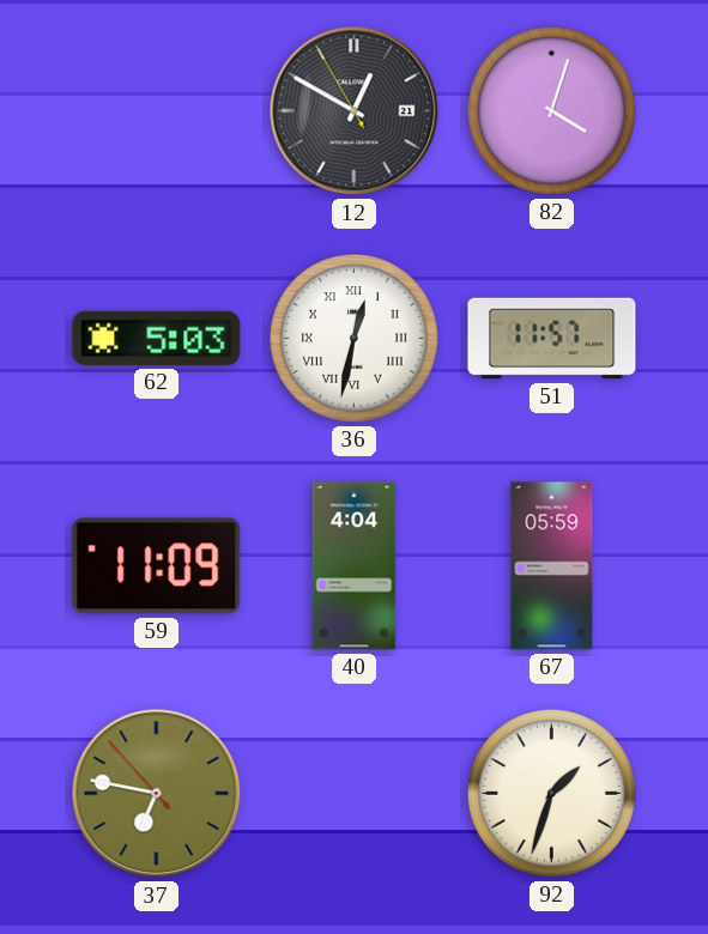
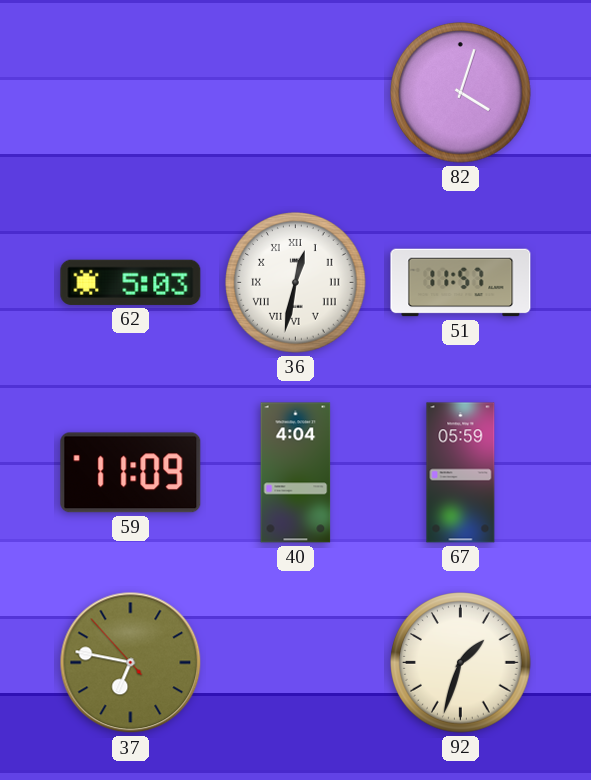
12: 12:49 -> none (355, 111)
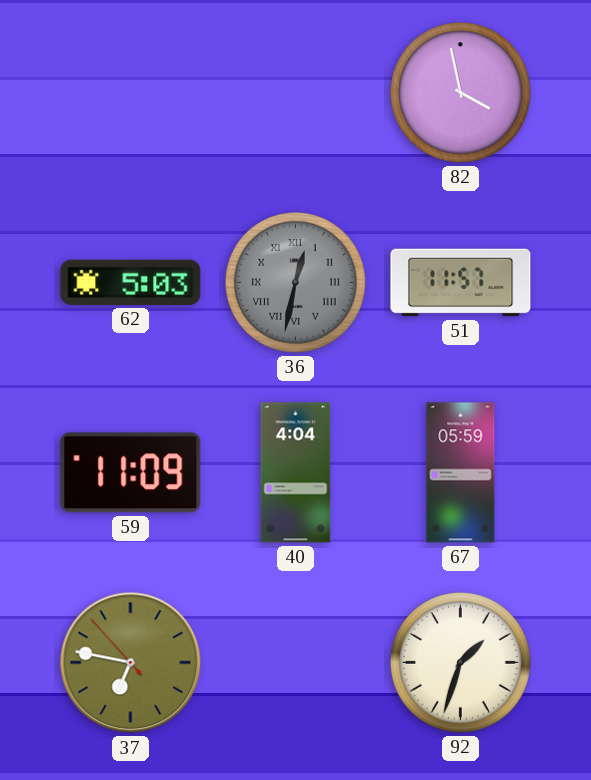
82: 4:03 -> 3:58 (461, 93)
36 dial: white -> grey (296, 283)
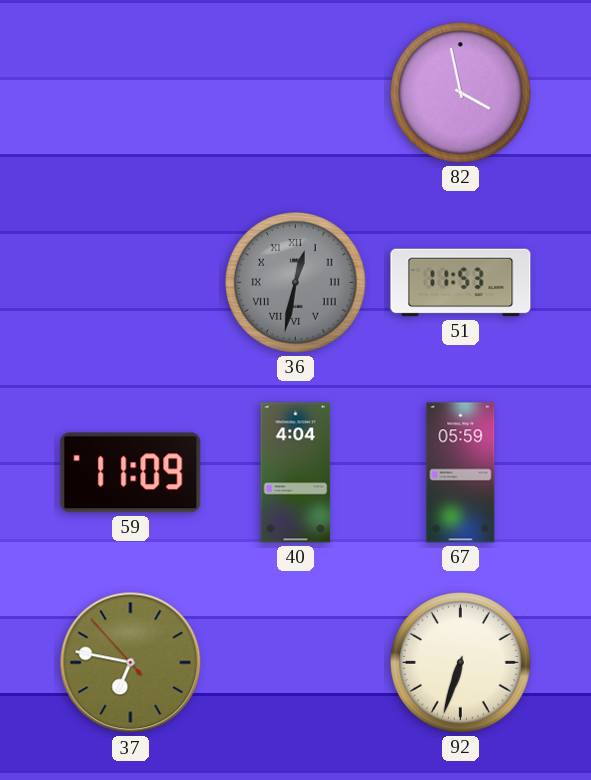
62: 5:03 -> none (131, 282)
51: 11:57 -> 11:53 (461, 283)
92: 1:33 -> 6:33 (461, 663)
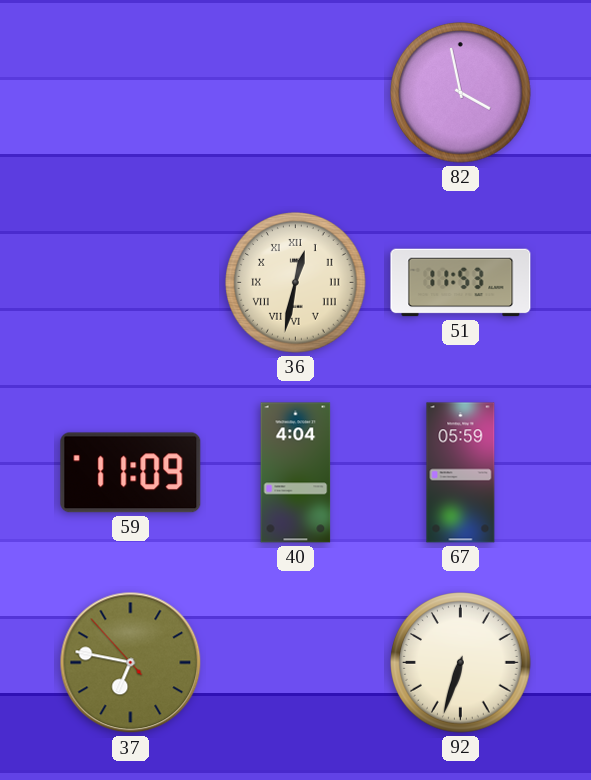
36 dial: grey -> cream (296, 283)
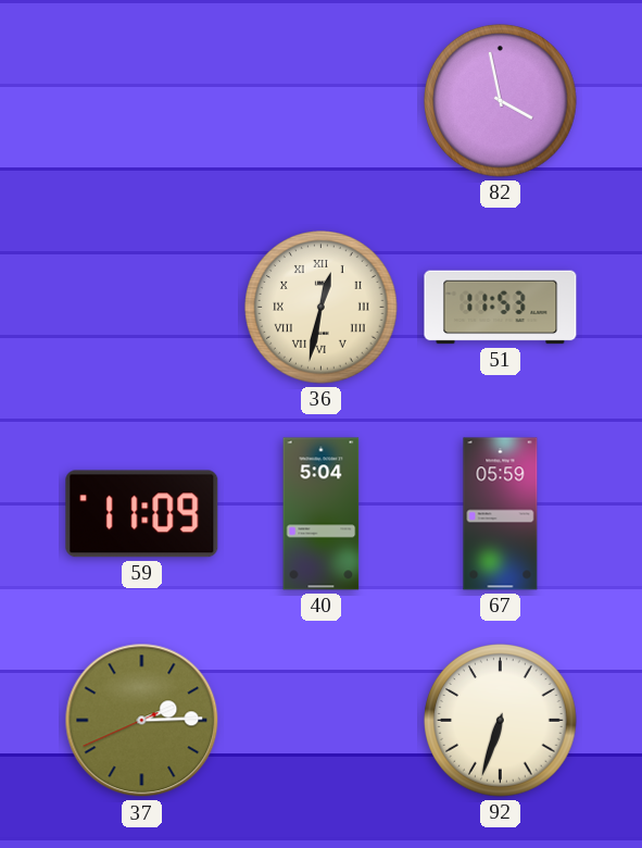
40: 4:04 -> 5:04 (322, 514)
37: 6:46 -> 2:14 (142, 721)
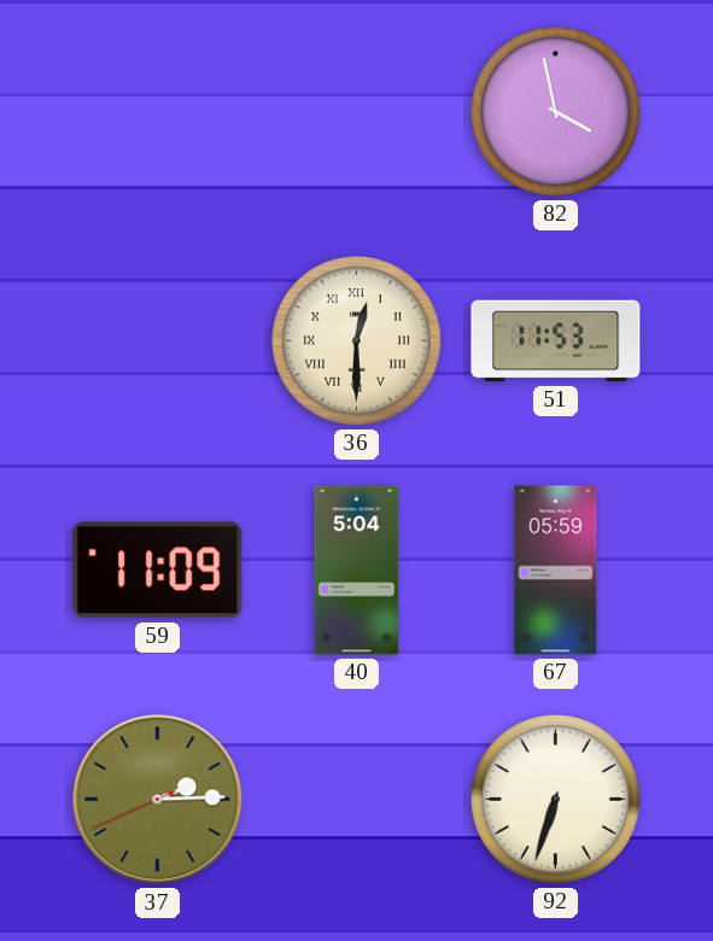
36: 12:32 -> 12:30 (357, 341)
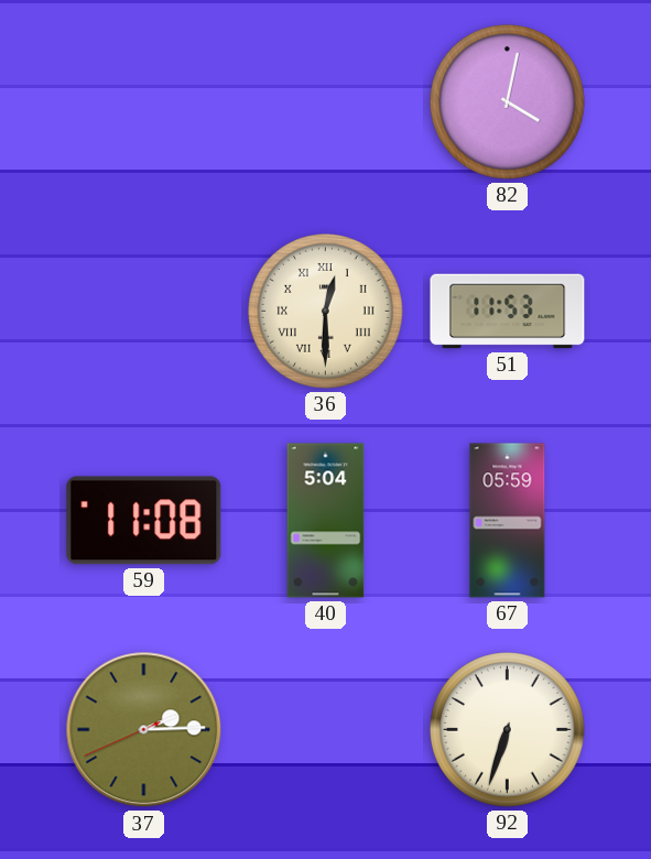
82: 3:58 -> 4:02 (508, 102)
59: 11:09 -> 11:08 (144, 521)
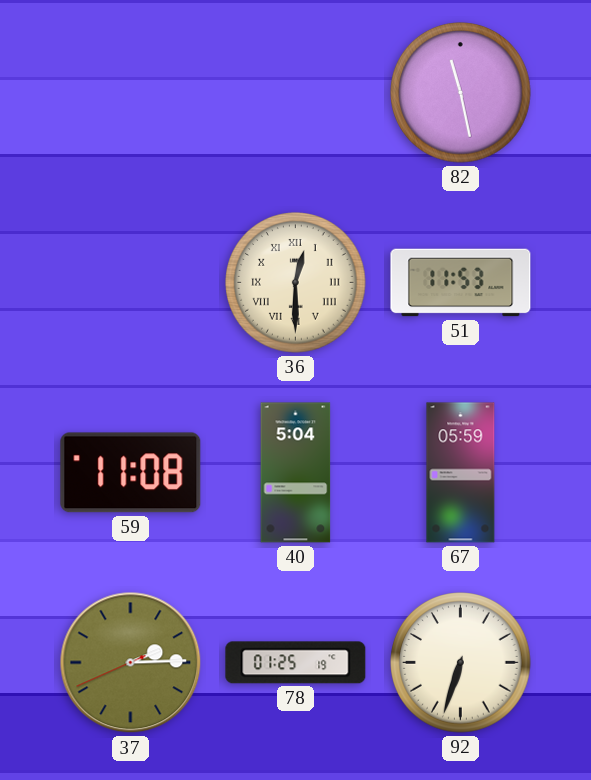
82: 4:02 -> 11:28 (461, 93)
78: none -> 01:25 (296, 663)
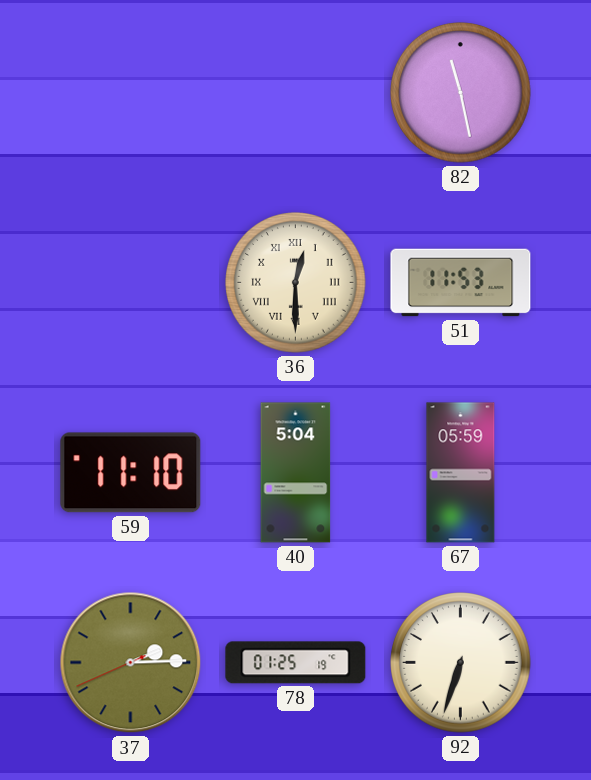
59: 11:08 -> 11:10 (131, 473)
